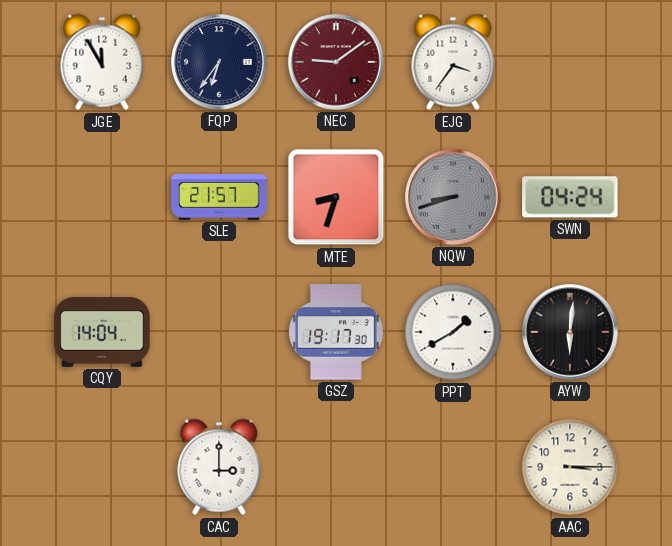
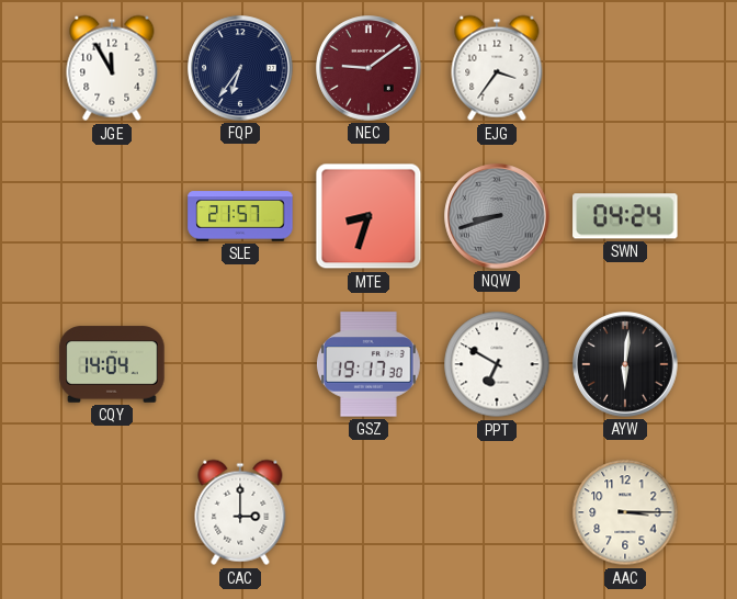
PPT: 1:40 -> 6:50 (497, 364)
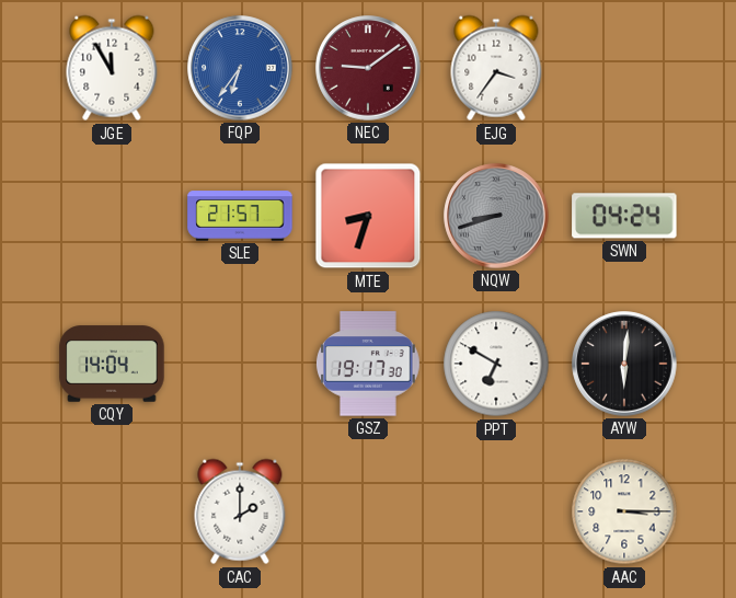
FQP dial: navy -> blue (240, 68)
CAC: 3:00 -> 2:00 (240, 511)
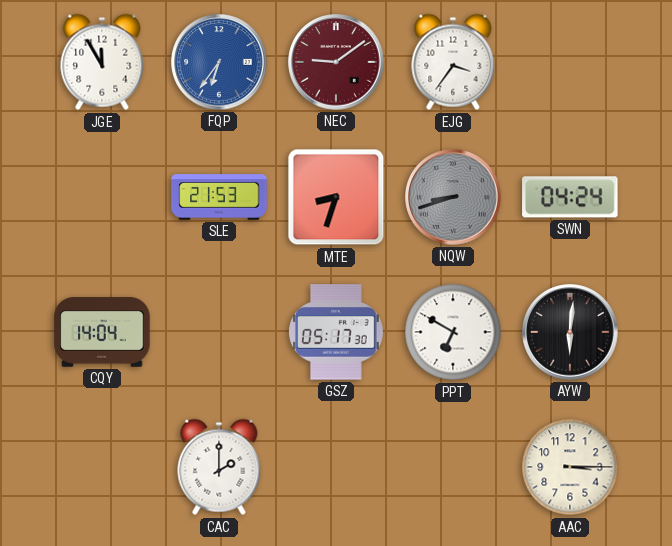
SLE: 21:57 -> 21:53 (219, 197)
GSZ: 19:17 -> 05:17 (337, 332)
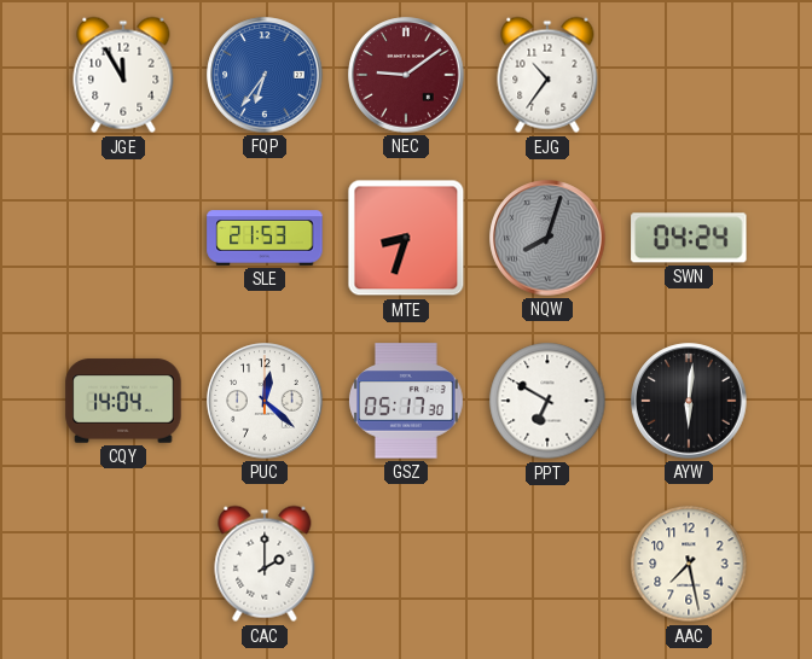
EJG: 3:36 -> 10:36 (547, 75)
NQW: 8:42 -> 8:03 (547, 238)
PUC: none -> 12:22 (265, 401)
AAC: 3:15 -> 7:28 (689, 564)
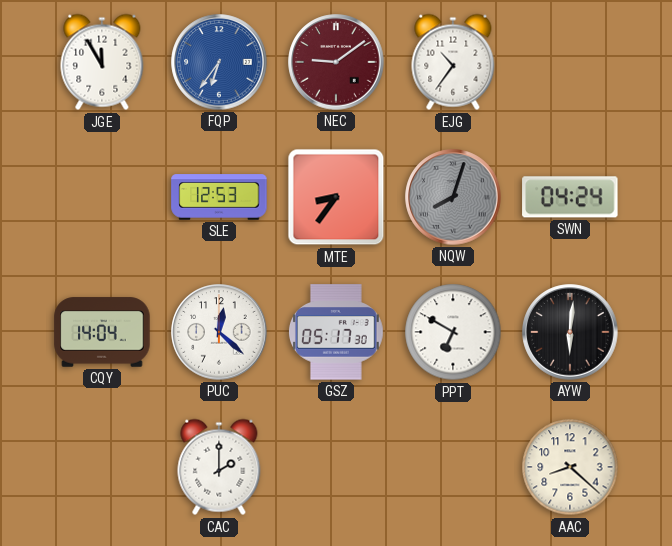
SLE: 21:53 -> 12:53 (219, 197)
MTE: 8:33 -> 8:36 (336, 197)
AAC: 7:28 -> 8:22 (570, 467)
